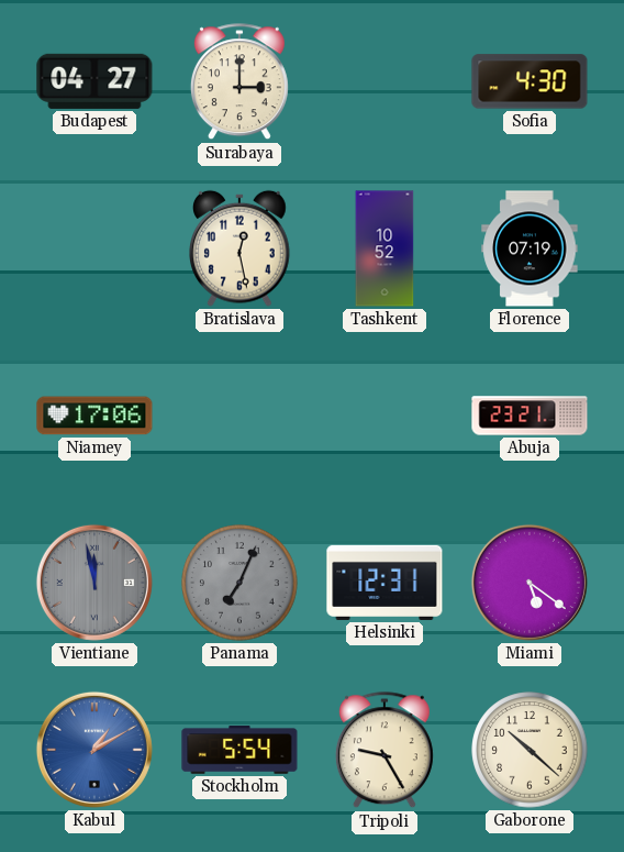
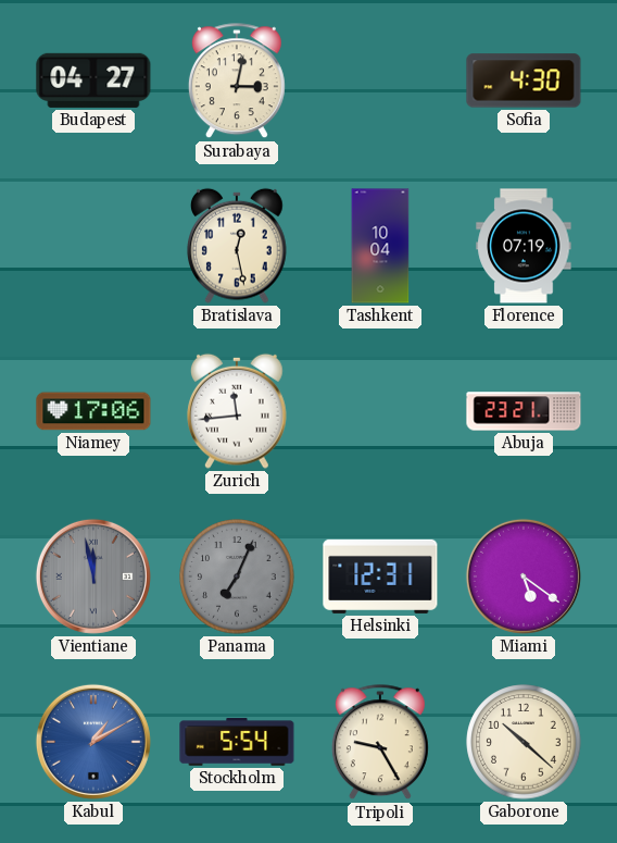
Surabaya: 3:00 -> 3:02 (237, 82)
Tashkent: 10:52 -> 10:04 (380, 246)
Zurich: none -> 11:44 (238, 411)
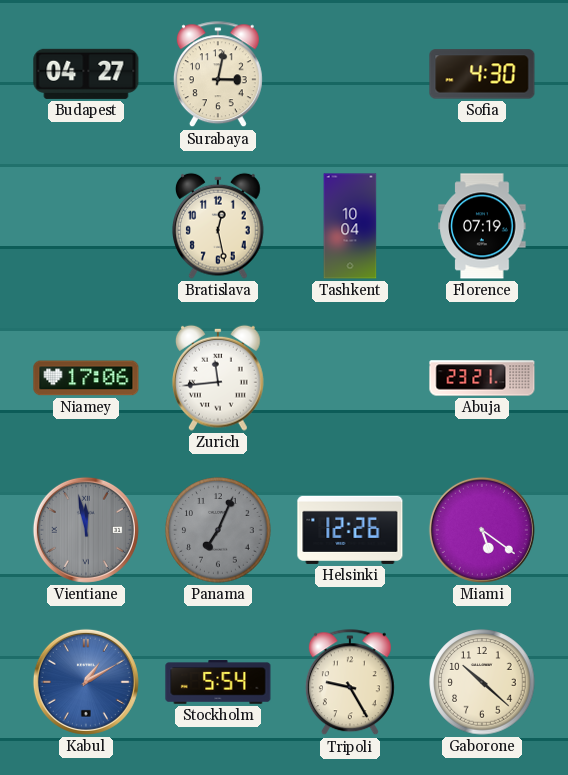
Helsinki: 12:31 -> 12:26 (350, 530)
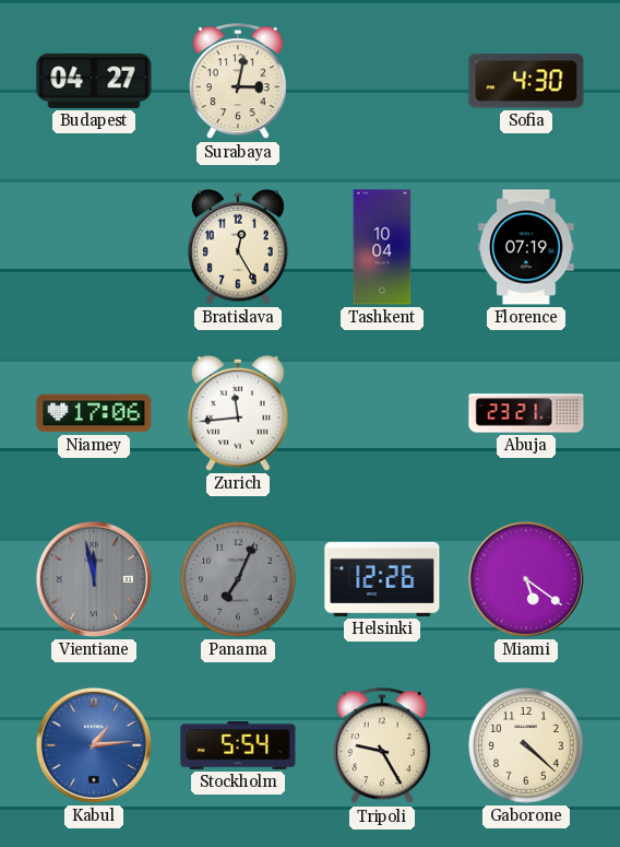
Bratislava: 12:28 -> 12:25 (239, 247)
Kabul: 1:10 -> 1:14 (94, 745)
Gaborone: 10:22 -> 4:22 (526, 745)
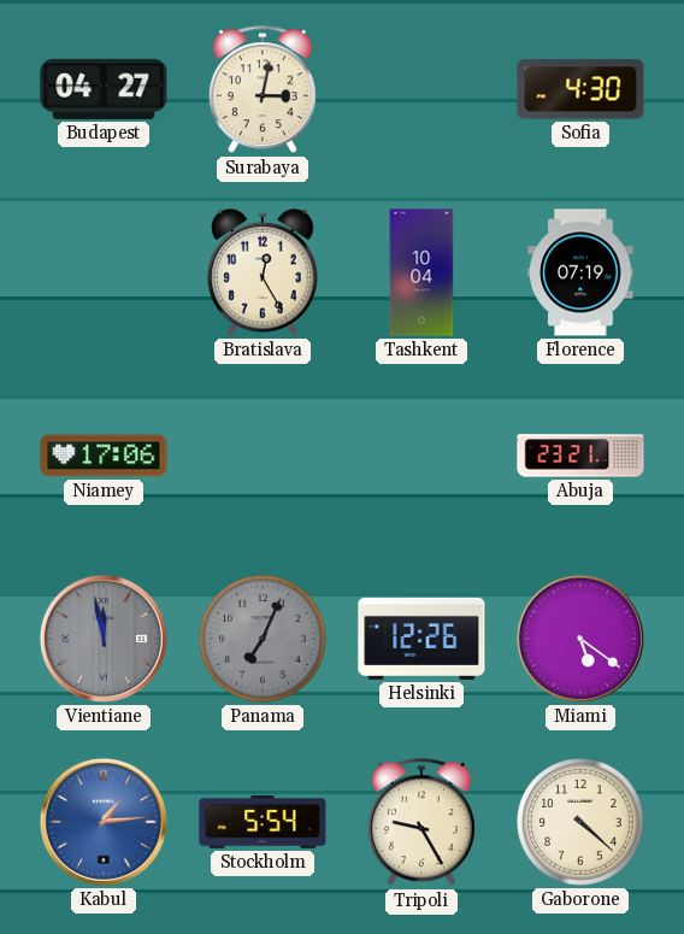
Zurich: 11:44 -> none (239, 413)
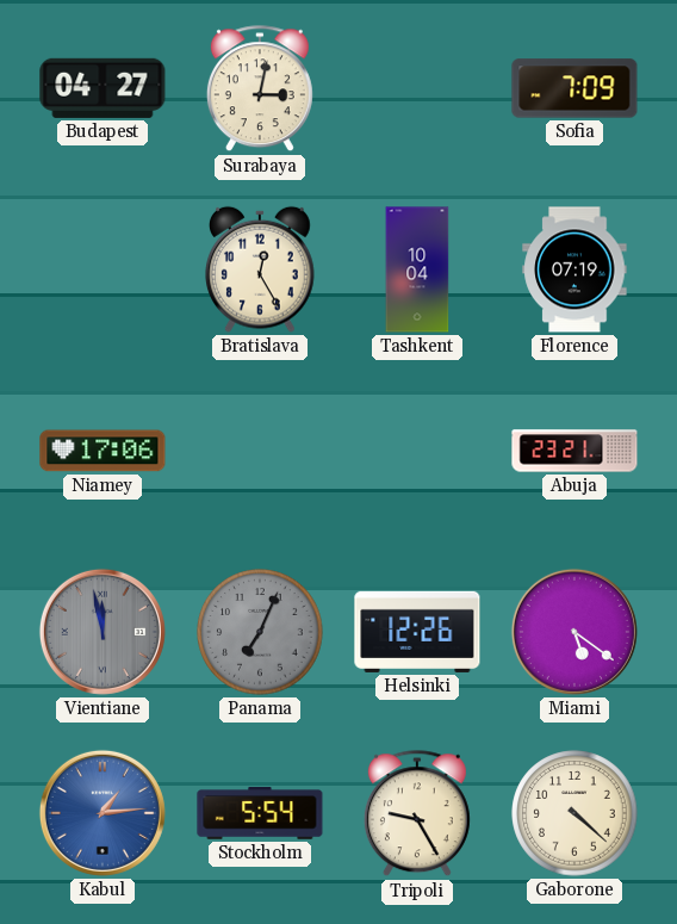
Sofia: 4:30 -> 7:09 (574, 88)
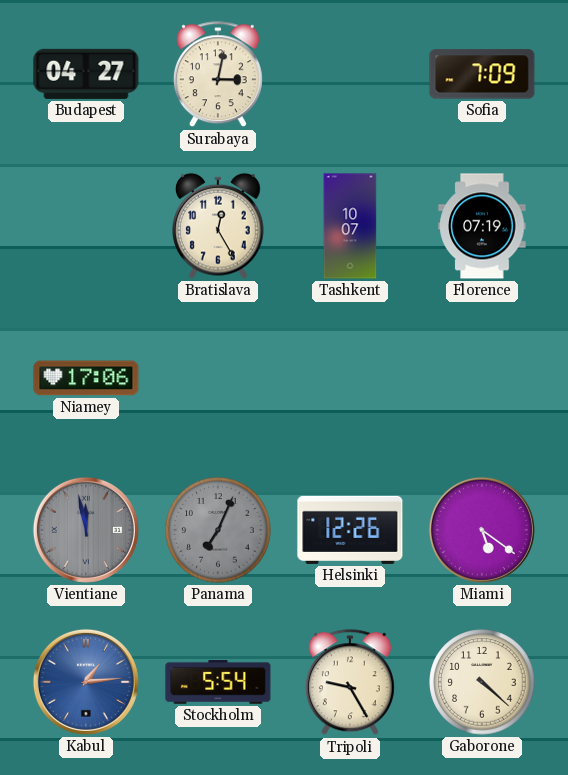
Tashkent: 10:04 -> 10:07 (350, 226)
Abuja: 23:21 -> none (574, 451)
